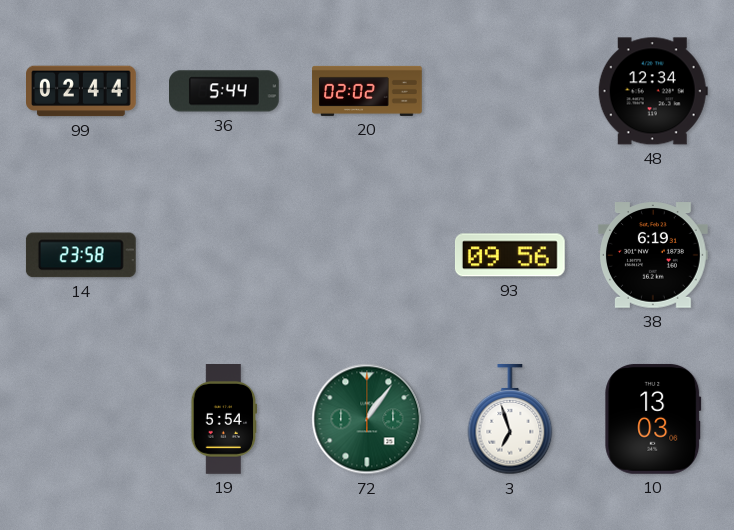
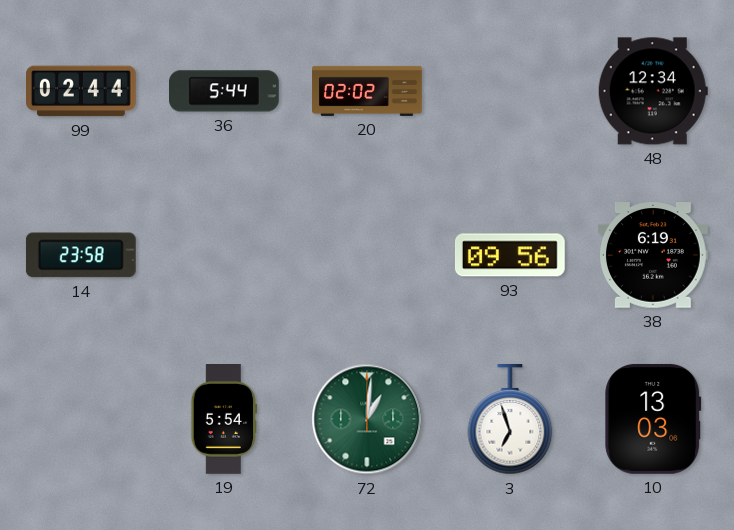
72: 1:06 -> 1:01 (367, 419)
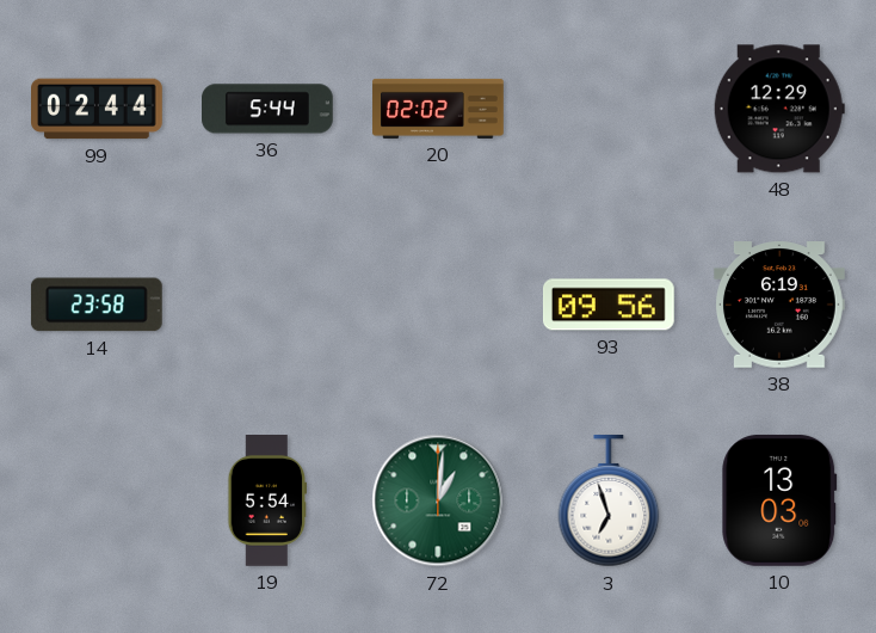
48: 12:34 -> 12:29 (779, 109)
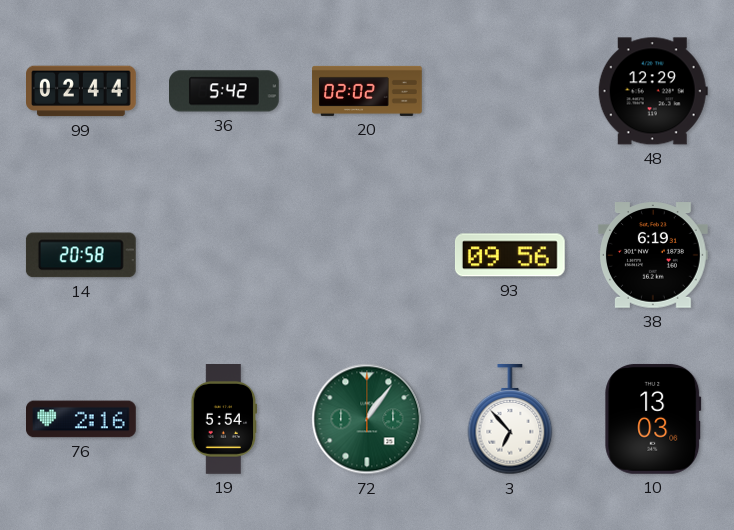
36: 5:44 -> 5:42 (225, 91)
14: 23:58 -> 20:58 (81, 255)
76: none -> 2:16 (81, 419)
72: 1:01 -> 1:06 (367, 419)
3: 6:57 -> 6:53 (510, 420)
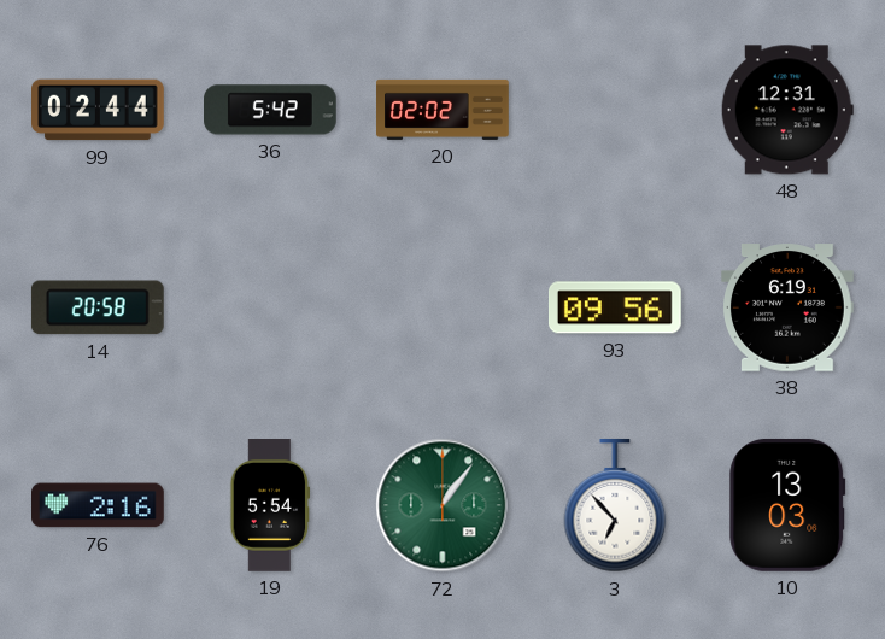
48: 12:29 -> 12:31 (787, 110)
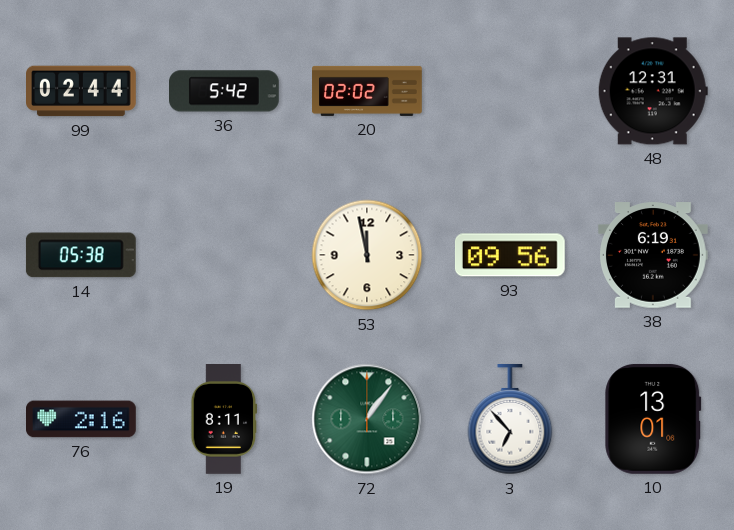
14: 20:58 -> 05:38 (81, 255)
53: none -> 11:58 (367, 255)
19: 5:54 -> 8:11 (224, 420)
10: 13:03 -> 13:01 (653, 419)
